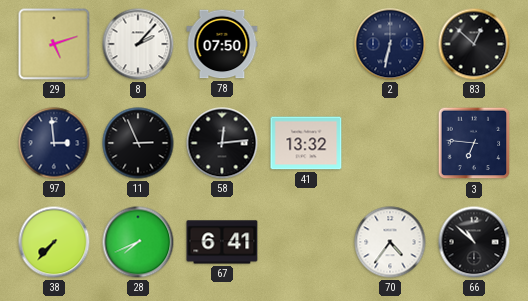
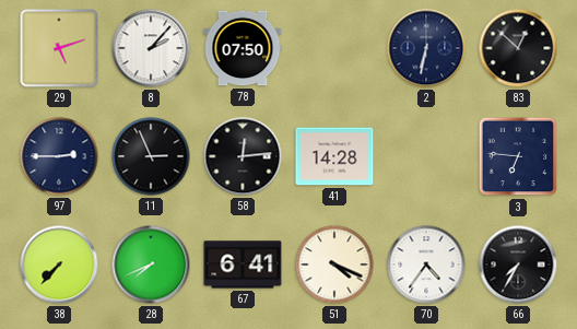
97: 2:59 -> 2:45 (59, 156)
41: 13:32 -> 14:28 (334, 156)
51: none -> 4:19 (334, 265)
66: 10:52 -> 7:35 (518, 265)
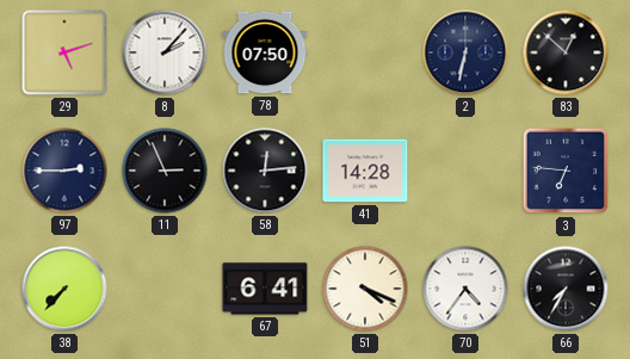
28: 7:41 -> none (151, 265)
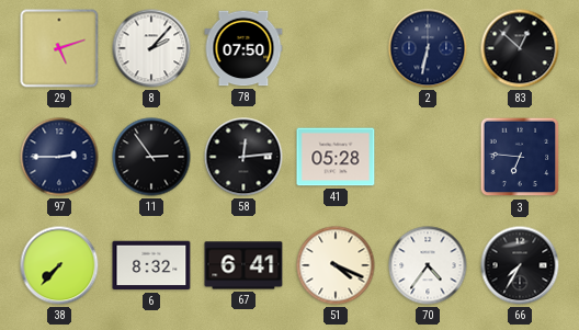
11: 2:56 -> 2:54 (151, 157)
41: 14:28 -> 05:28 (336, 157)
6: none -> 8:32 (151, 265)
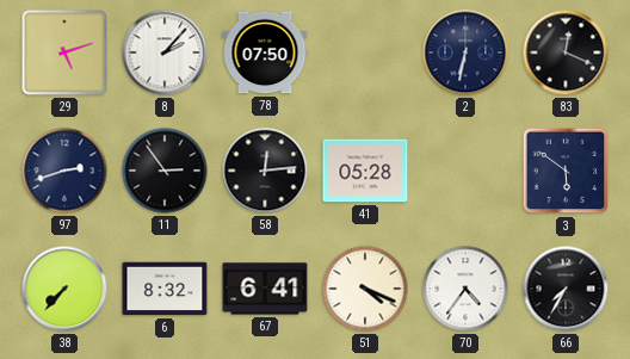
83: 12:52 -> 12:19 (566, 52)
97: 2:45 -> 2:42 (64, 171)
3: 6:46 -> 5:51 (566, 171)
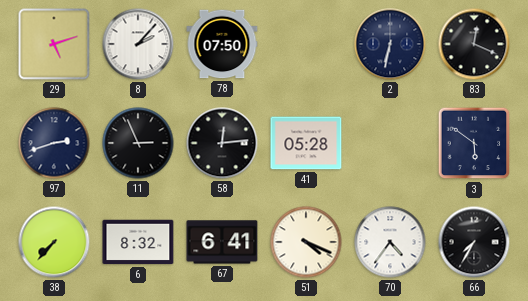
11: 2:54 -> 2:56 (138, 143)
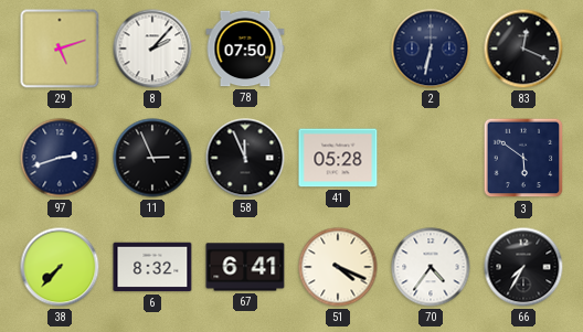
58: 12:14 -> 11:56 (245, 158)
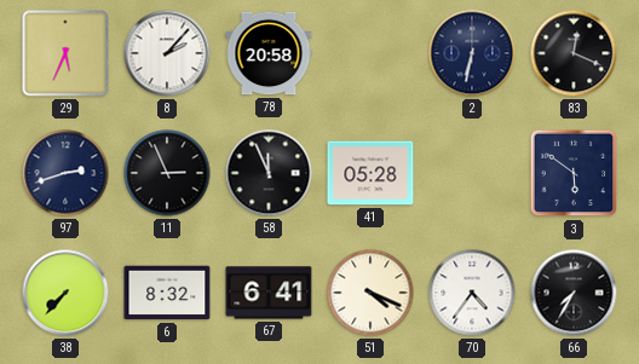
29: 5:12 -> 5:34 (65, 53)
78: 07:50 -> 20:58 (269, 53)
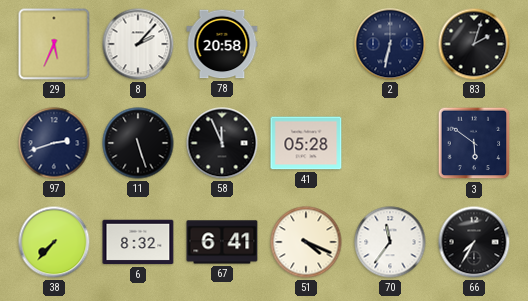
83: 12:19 -> 2:03 (474, 44)
11: 2:56 -> 5:27 (138, 143)
70: 4:36 -> 11:36 (390, 242)
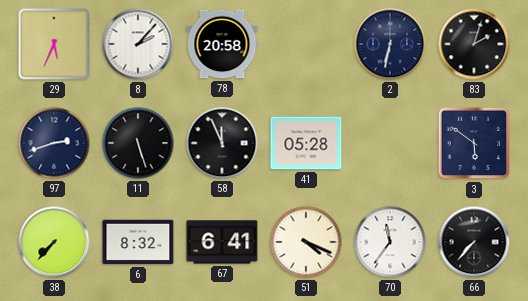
66: 7:35 -> 7:37 (474, 242)
